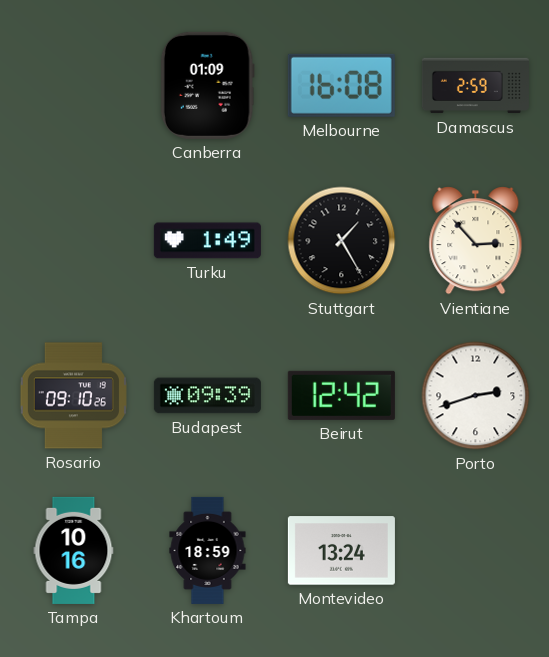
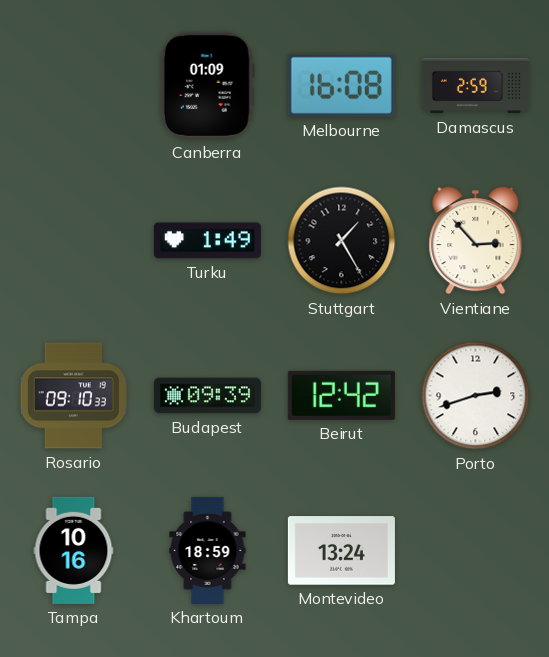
Rosario: 09:10:26 -> 09:10:33 (73, 396)
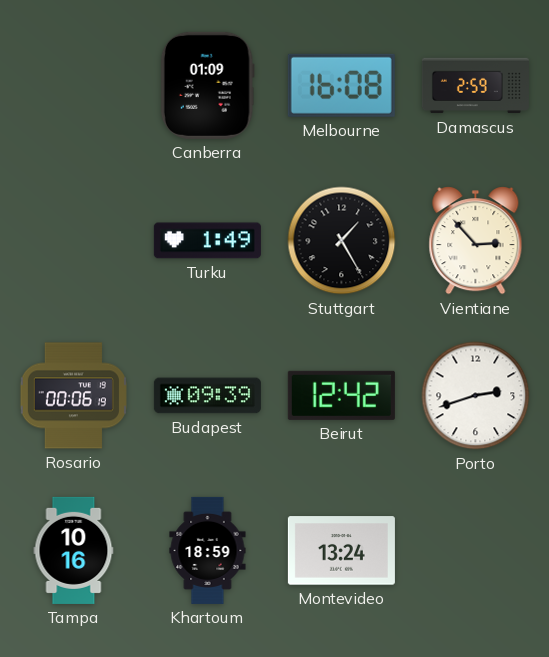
Rosario: 09:10 -> 00:06 (73, 396)
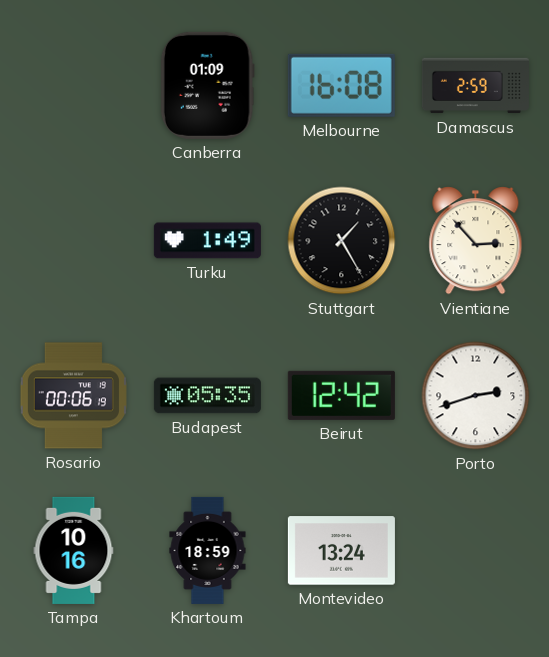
Budapest: 09:39 -> 05:35 (207, 396)
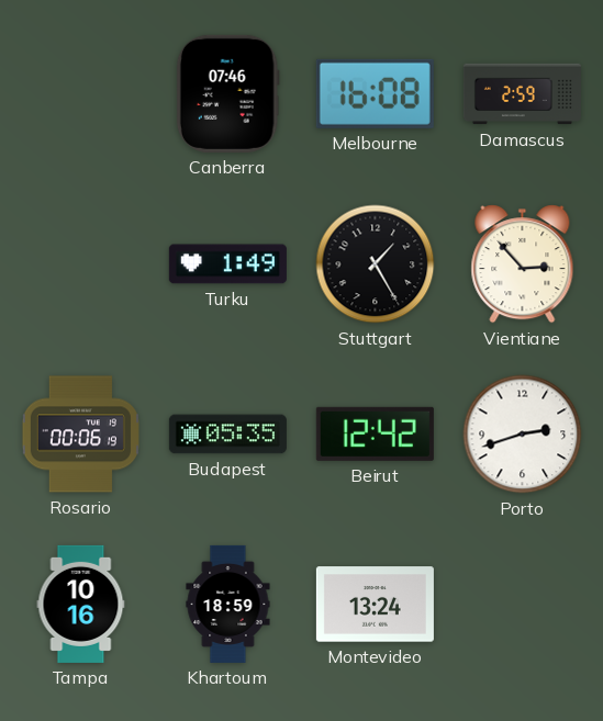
Canberra: 01:09 -> 07:46 (227, 93)
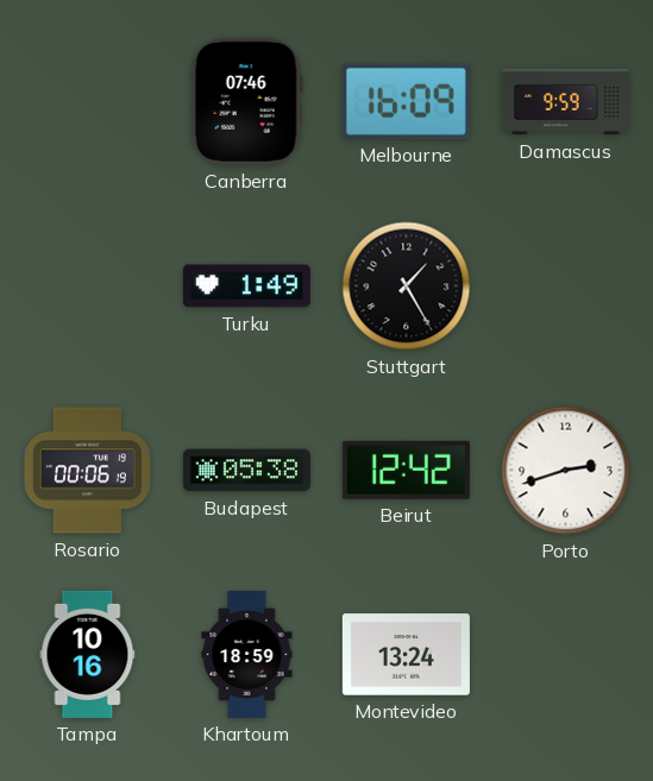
Melbourne: 16:08 -> 16:09 (406, 101)
Damascus: 2:59 -> 9:59 (565, 102)
Vientiane: 2:53 -> none (523, 264)
Budapest: 05:35 -> 05:38 (246, 471)
